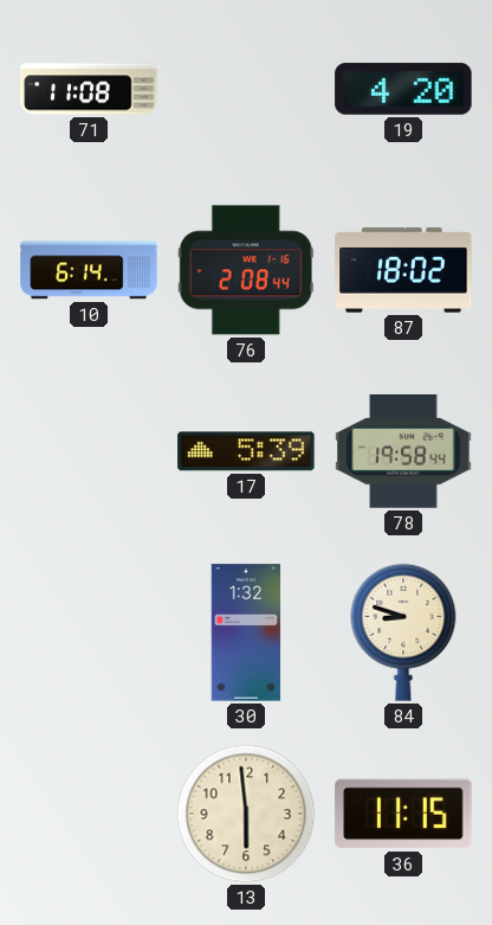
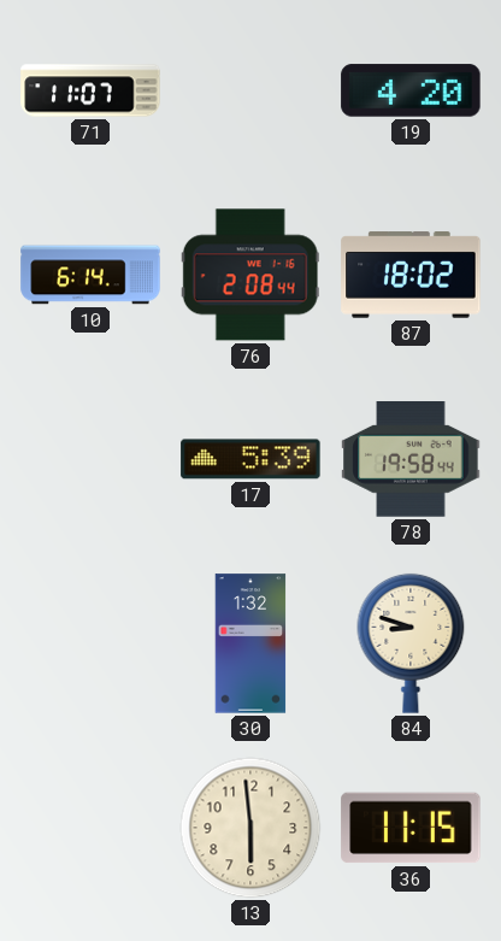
71: 11:08 -> 11:07 (90, 90)
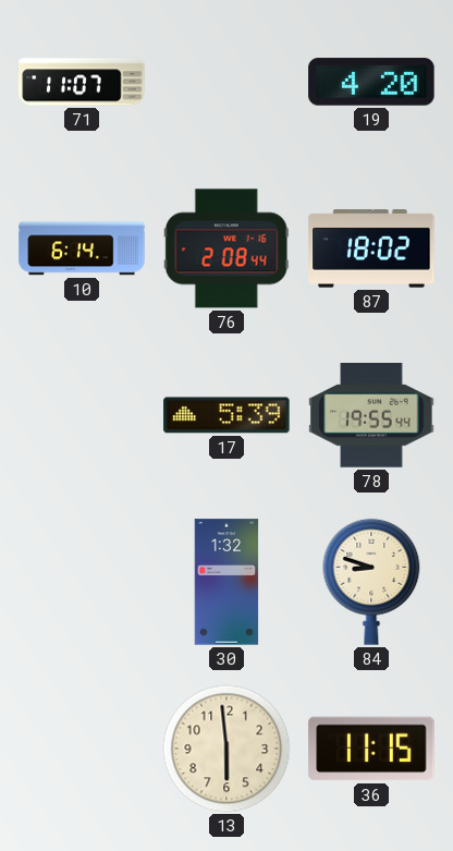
78: 19:58 -> 19:55 (371, 415)
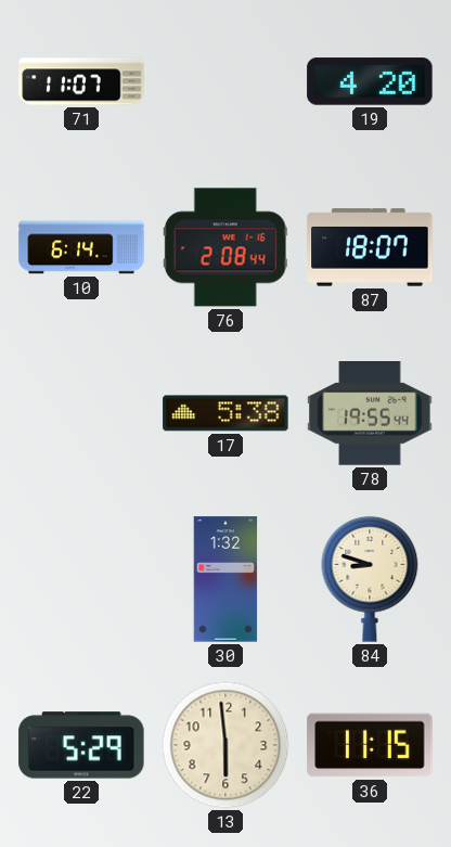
87: 18:02 -> 18:07 (370, 247)
17: 5:39 -> 5:38 (225, 413)
22: none -> 5:29 (81, 745)
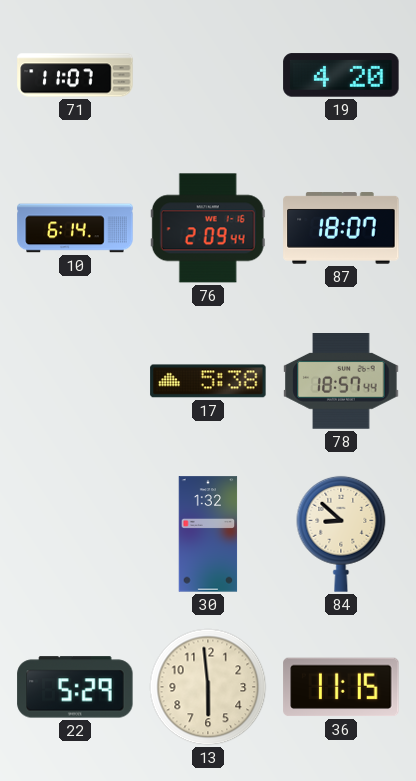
76: 2:08 -> 2:09 (208, 228)
78: 19:55 -> 18:57 (341, 381)
84: 8:48 -> 8:52 (341, 534)
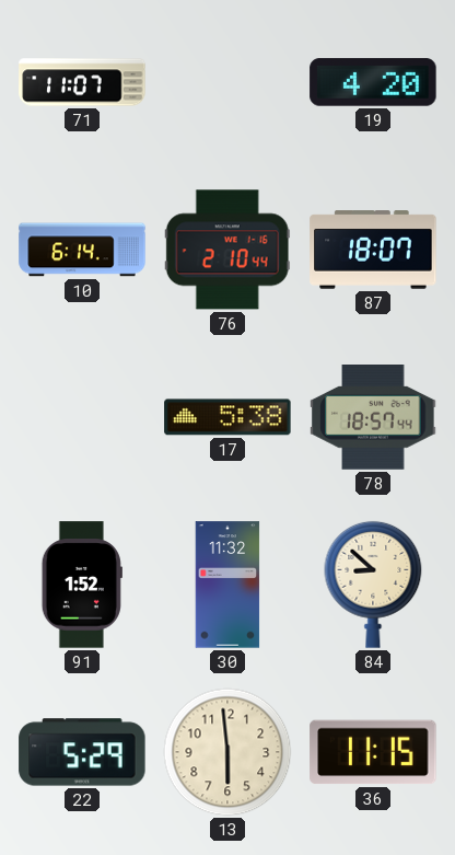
76: 2:09 -> 2:10 (227, 250)
91: none -> 1:52 (82, 585)
30: 1:32 -> 11:32 (227, 585)
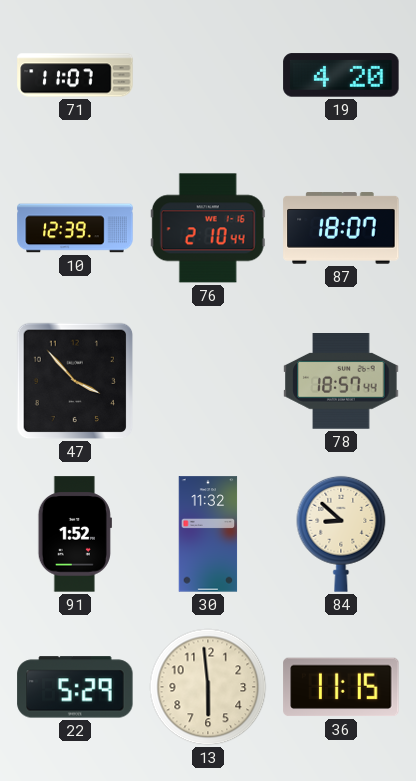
10: 6:14 -> 12:39 (75, 228)
47: none -> 3:53 (75, 381)
17: 5:38 -> none (227, 417)
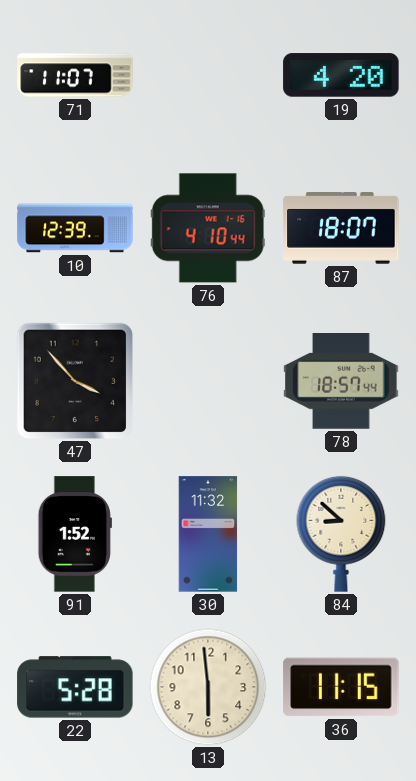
76: 2:10 -> 4:10 (208, 228)
22: 5:29 -> 5:28 (75, 687)
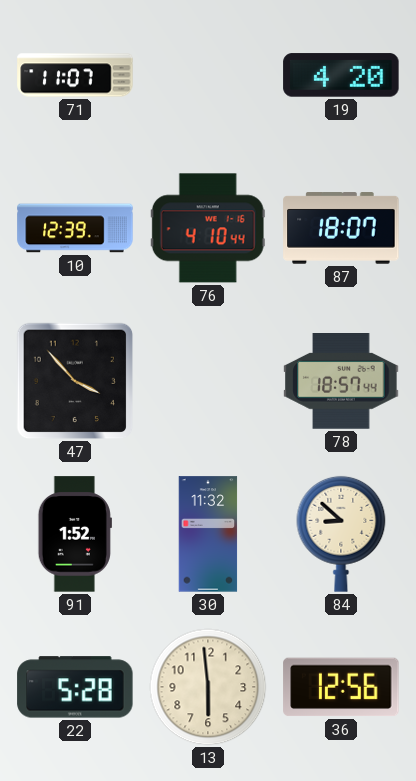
36: 11:15 -> 12:56 (341, 687)
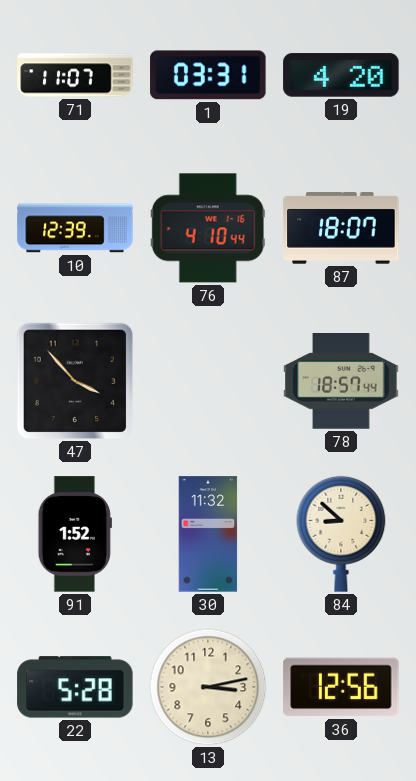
1: none -> 03:31 (208, 75)
13: 5:59 -> 3:13 (208, 687)
